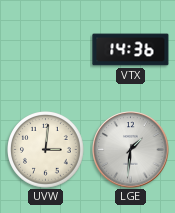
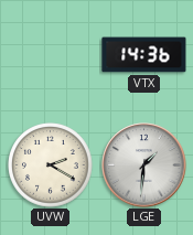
UVW: 3:01 -> 2:20 (51, 165)
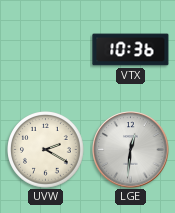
VTX: 14:36 -> 10:36 (131, 50)
LGE: 1:31 -> 12:31 (131, 150)
